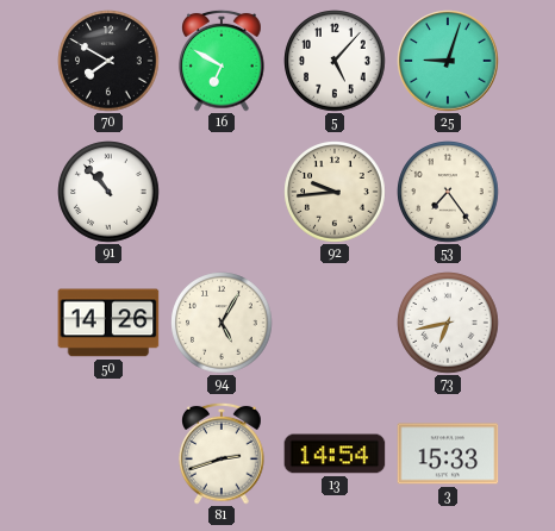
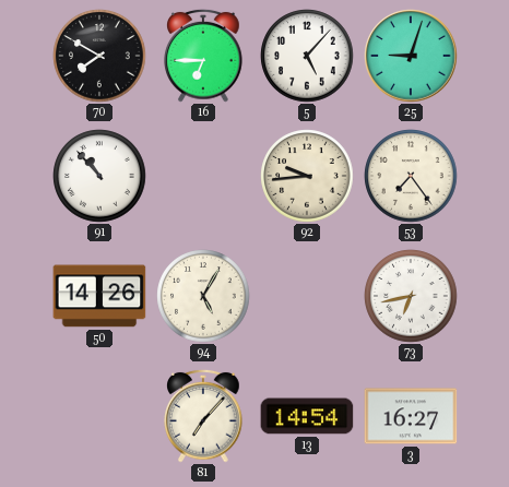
16: 6:50 -> 6:45 (203, 56)
81: 2:42 -> 7:07 (203, 416)
3: 15:33 -> 16:27 (411, 416)
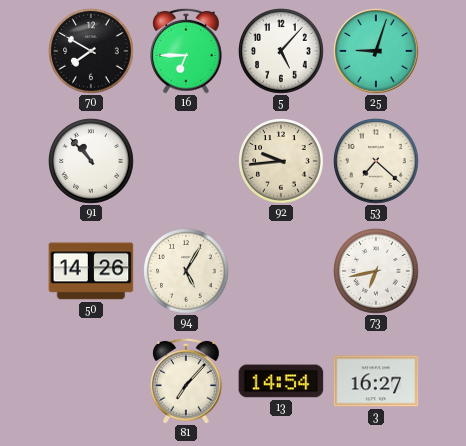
53: 7:24 -> 7:22 (376, 161)
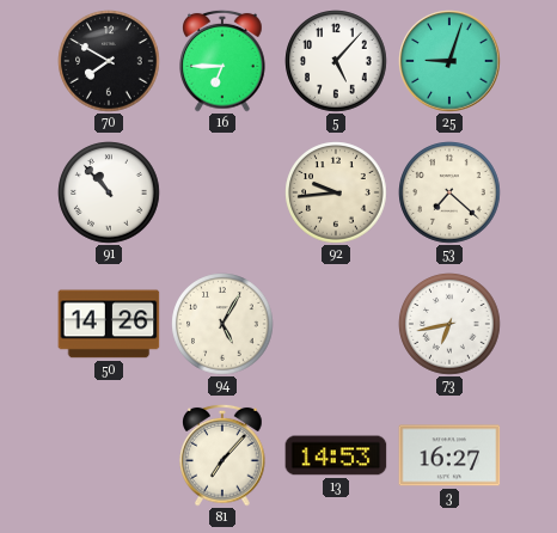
13: 14:54 -> 14:53 (336, 455)
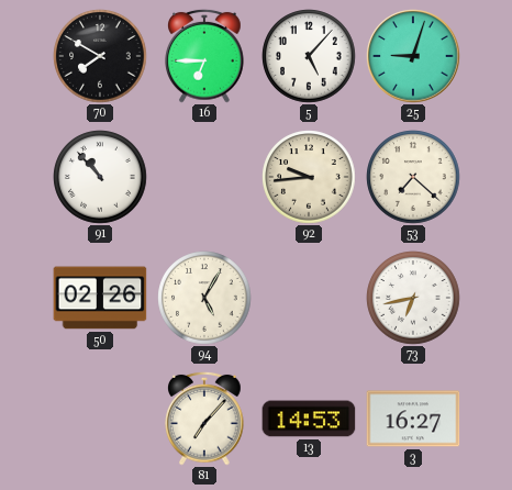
50: 14:26 -> 02:26 (100, 298)
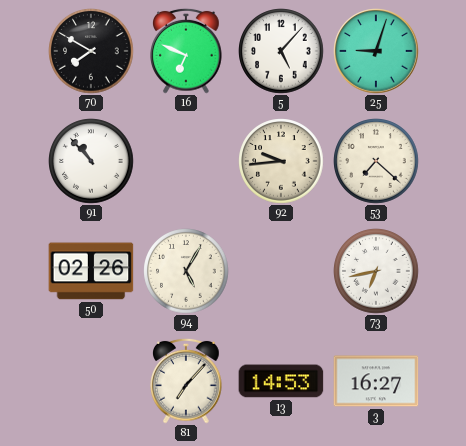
16: 6:45 -> 6:49 (186, 51)
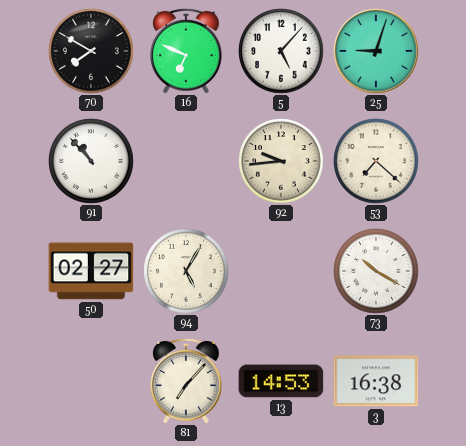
50: 02:26 -> 02:27 (91, 271)
73: 6:43 -> 10:20 (376, 271)
3: 16:27 -> 16:38 (376, 381)
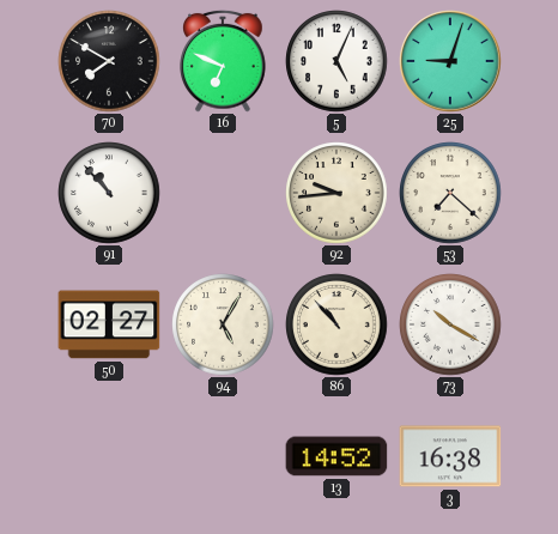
5: 5:07 -> 5:04 (336, 61)
86: none -> 10:53 (336, 324)
81: 7:07 -> none (186, 381)
13: 14:53 -> 14:52 (336, 456)
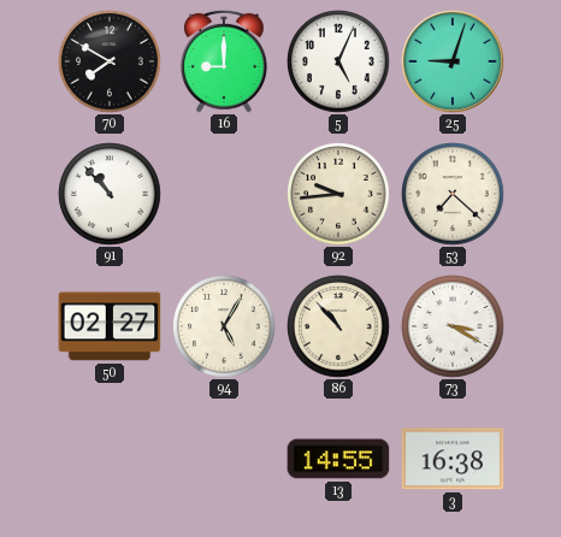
16: 6:49 -> 9:00 (224, 61)
73: 10:20 -> 3:20 (453, 326)
13: 14:52 -> 14:55 (338, 459)
